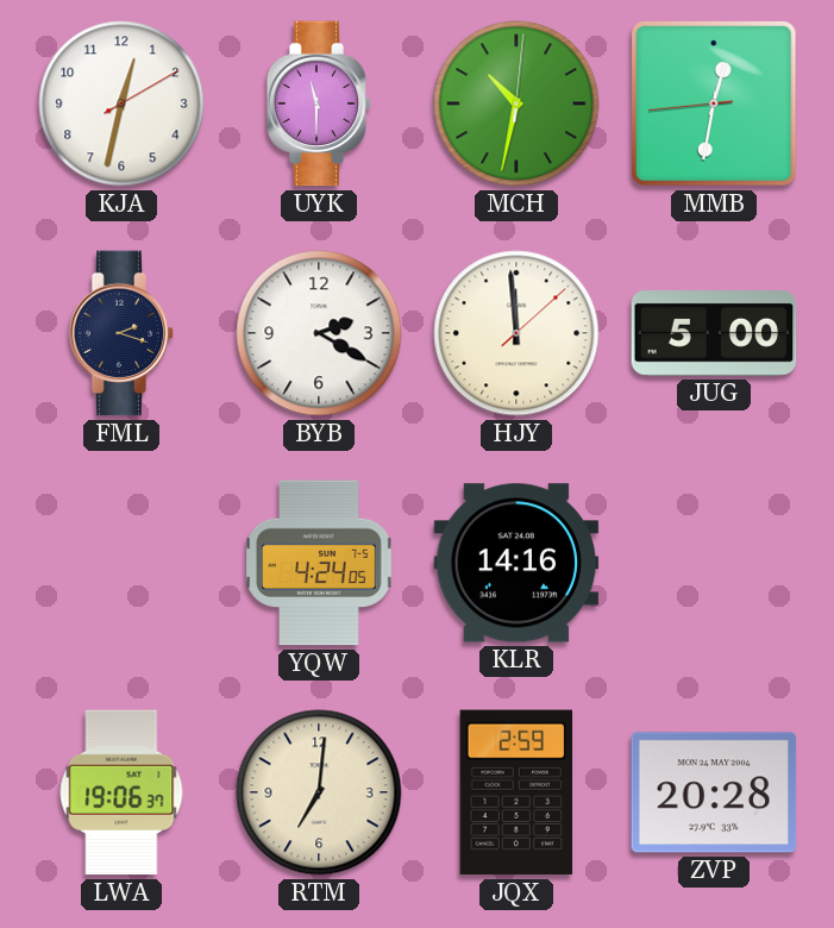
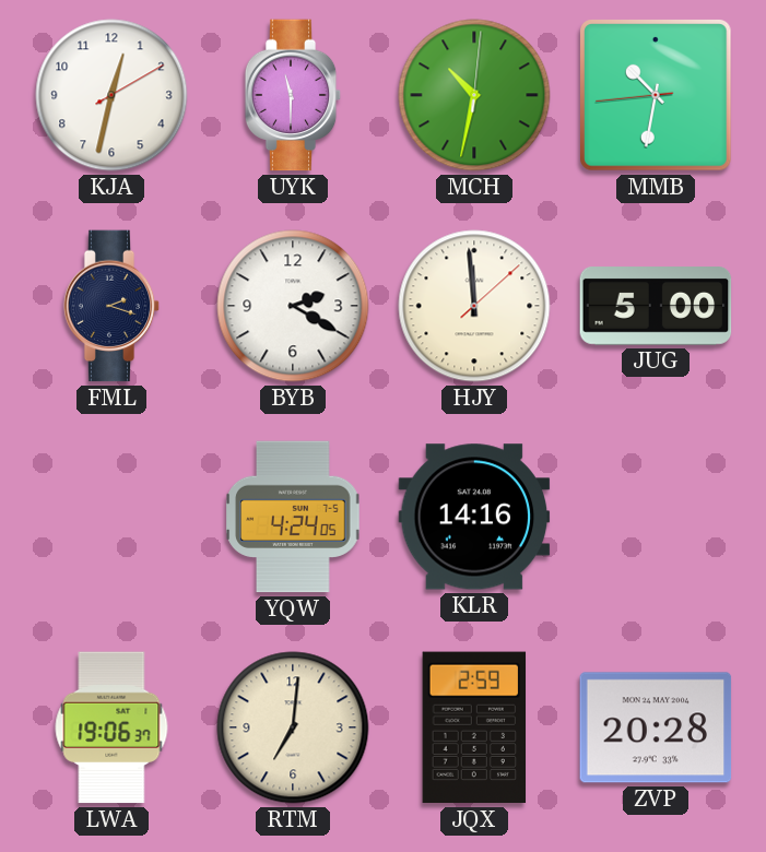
MMB: 12:31 -> 10:31 (657, 96)
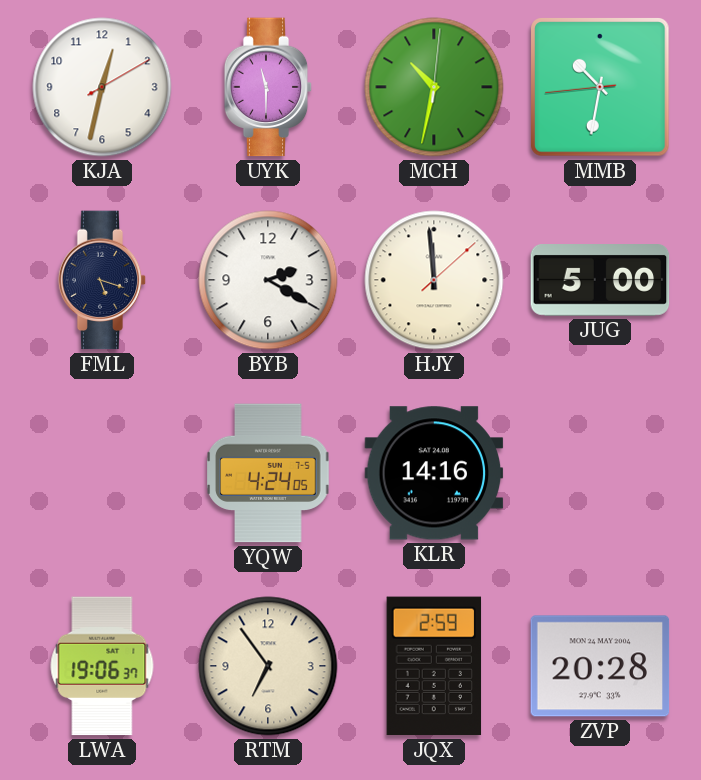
FML: 2:18 -> 5:18 (102, 280)
RTM: 7:01 -> 6:54 (268, 666)
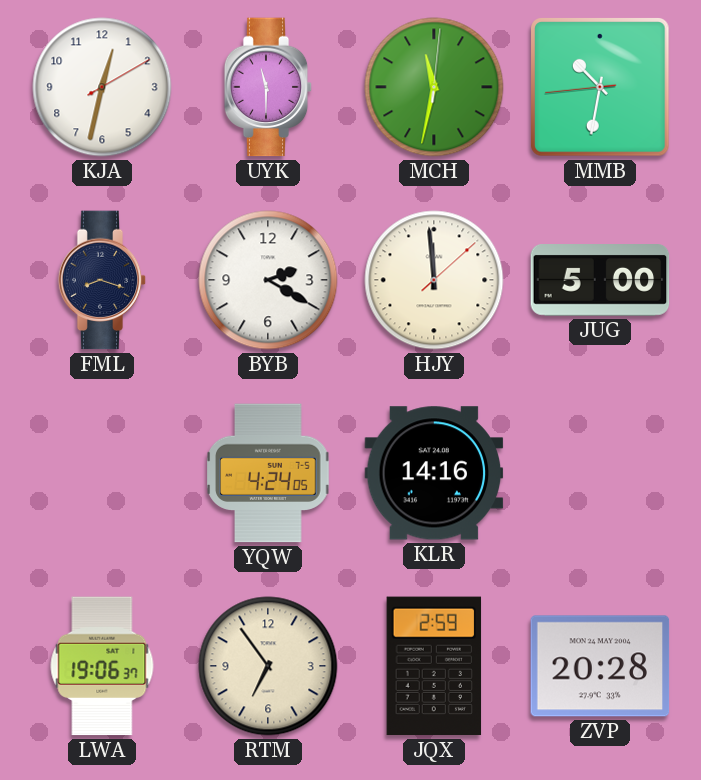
MCH: 10:32 -> 11:32 (434, 87)
FML: 5:18 -> 8:18 (102, 280)
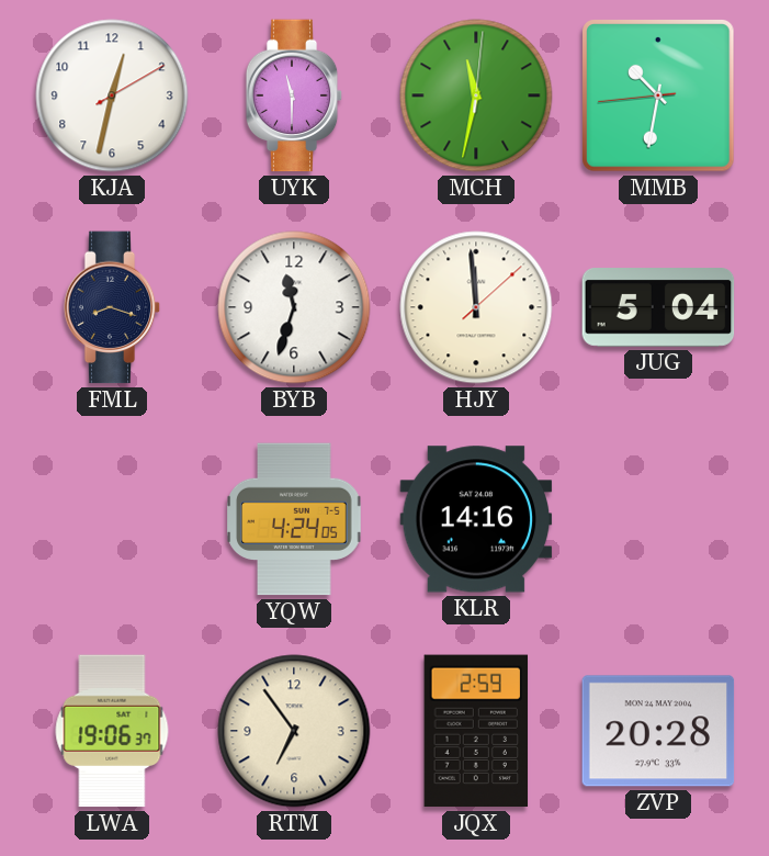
BYB: 2:20 -> 11:33 (294, 307)
JUG: 5:00 -> 5:04 (658, 308)
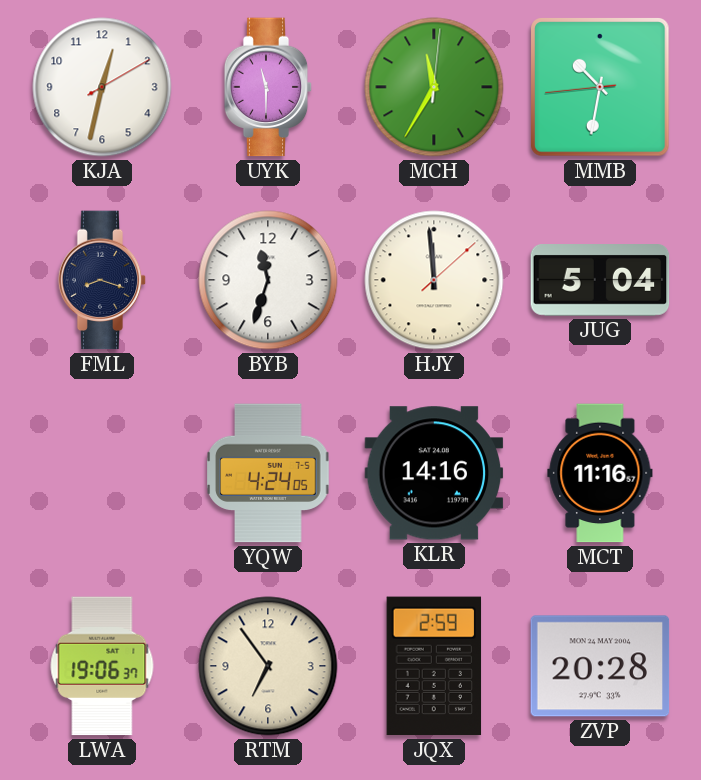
MCH: 11:32 -> 11:35 (434, 87)
MCT: none -> 11:16 (600, 473)
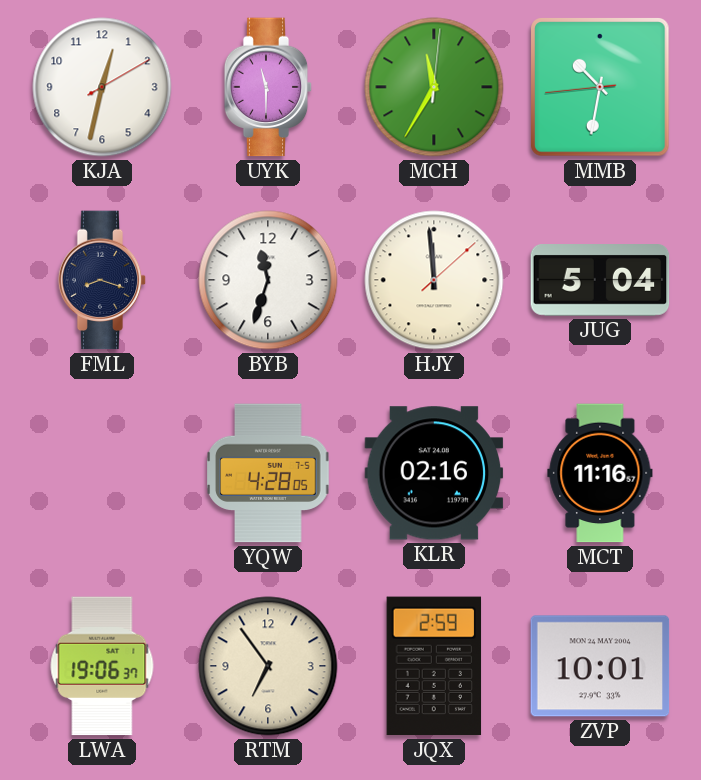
YQW: 4:24 -> 4:28 (268, 473)
KLR: 14:16 -> 02:16 (434, 473)
ZVP: 20:28 -> 10:01 (600, 666)
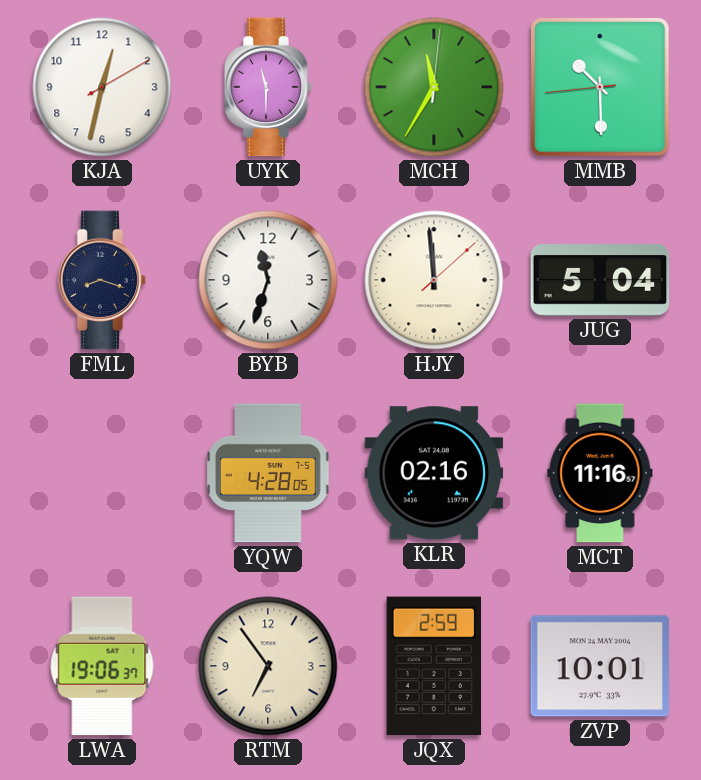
MMB: 10:31 -> 10:29 (601, 88)
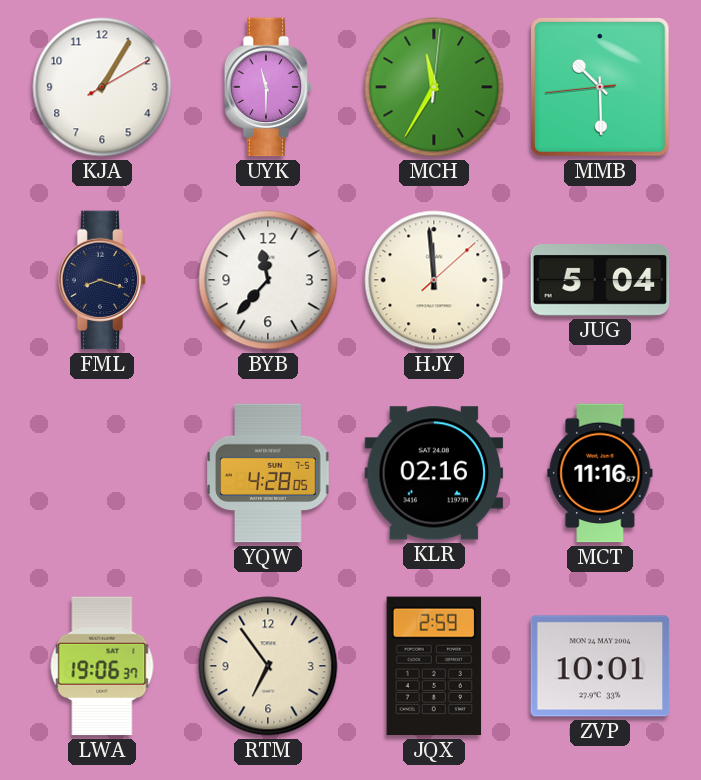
KJA: 12:32 -> 1:05 (102, 87)
BYB: 11:33 -> 11:37 (268, 280)
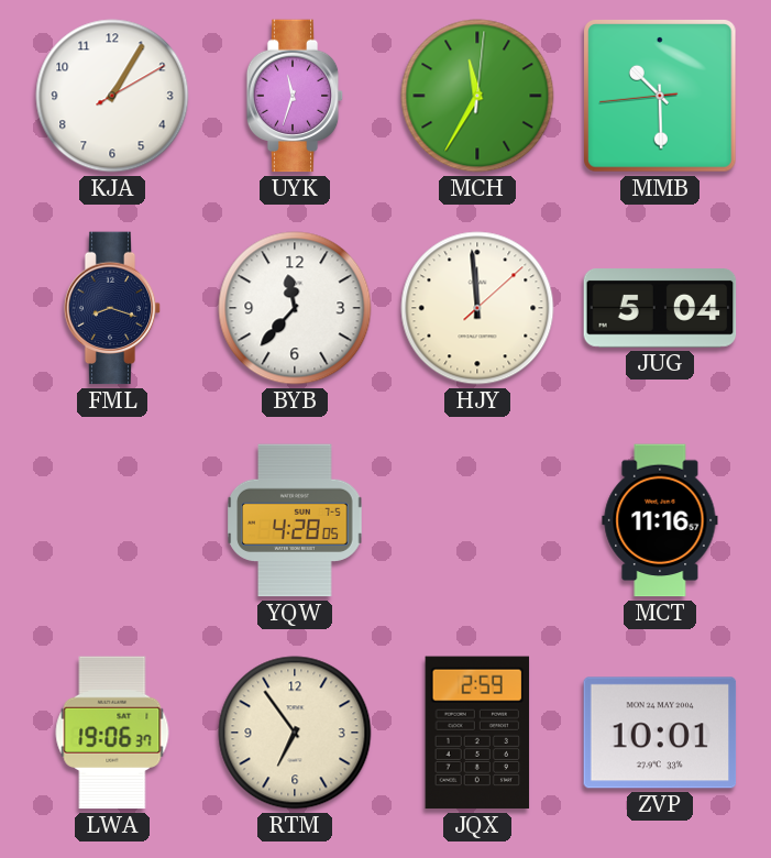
UYK: 11:30 -> 11:33 (295, 96)
KLR: 02:16 -> none (434, 473)
